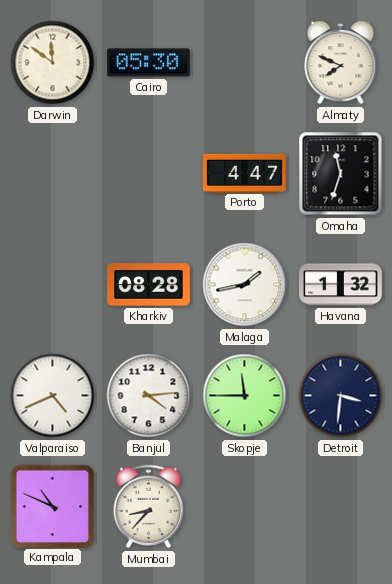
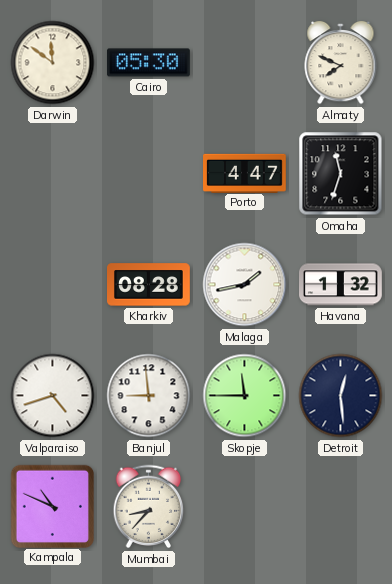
Valparaiso: 4:41 -> 4:42 (53, 396)
Banjul: 4:14 -> 8:59 (149, 396)
Detroit: 3:31 -> 12:29 (341, 396)
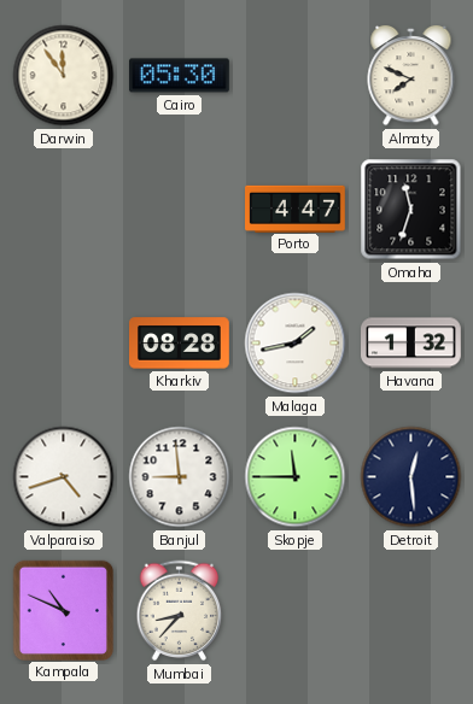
Darwin: 11:51 -> 11:54 (64, 76)
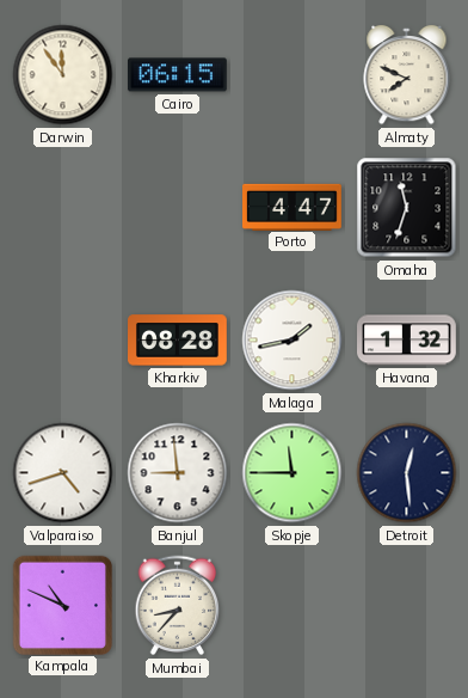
Cairo: 05:30 -> 06:15 (178, 75)
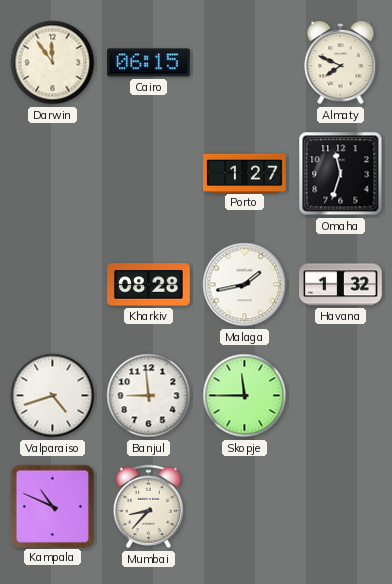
Porto: 4:47 -> 1:27 (245, 173)
Detroit: 12:29 -> none (407, 473)
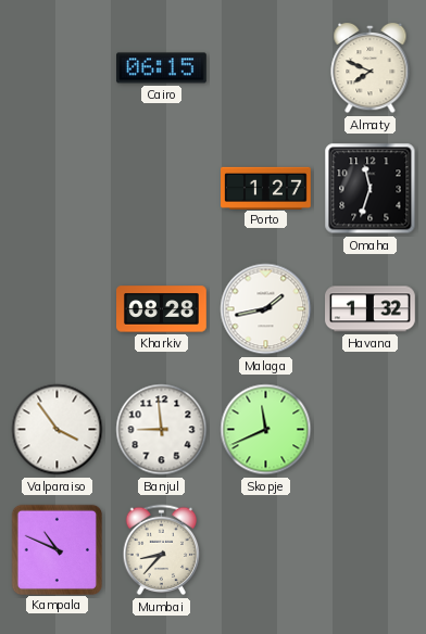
Darwin: 11:54 -> none (53, 63)
Valparaiso: 4:42 -> 3:54 (58, 430)
Skopje: 11:45 -> 11:41 (266, 430)
